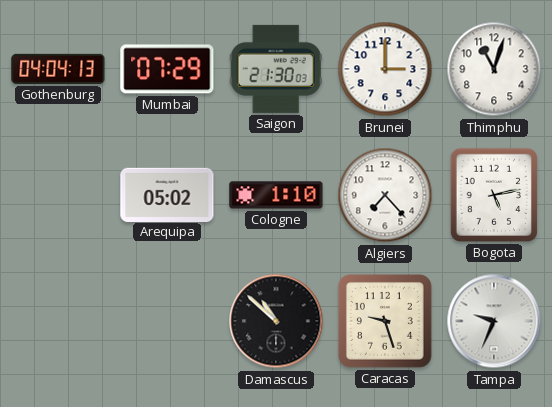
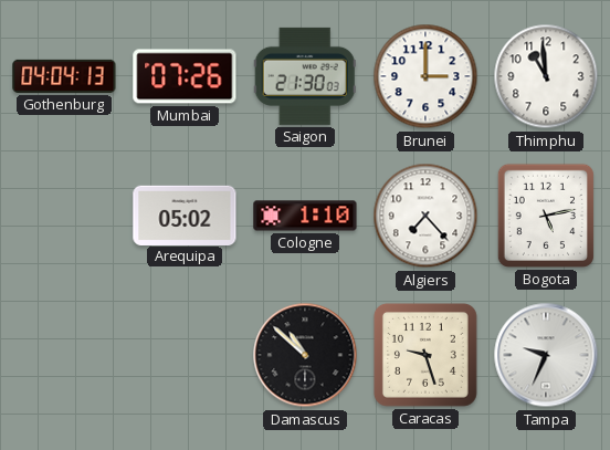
Mumbai: 07:29 -> 07:26 (185, 76)
Thimphu: 11:03 -> 10:59 (546, 76)
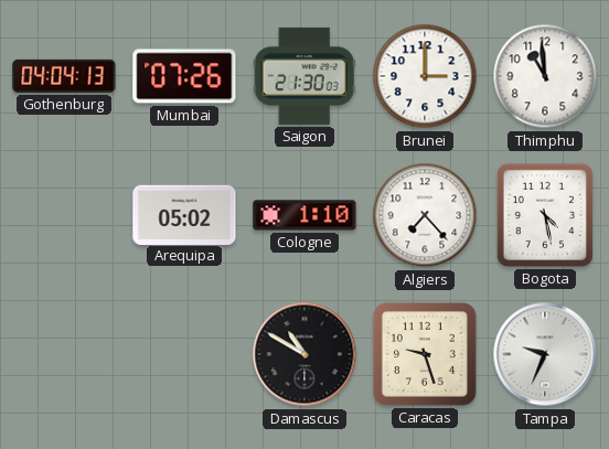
Bogota: 5:13 -> 4:28 (545, 215)
Damascus: 10:52 -> 10:50 (304, 354)
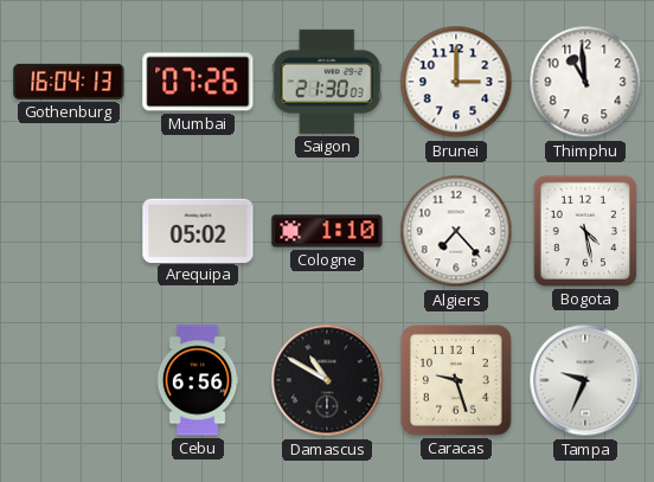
Gothenburg: 04:04 -> 16:04 (69, 82)
Cebu: none -> 6:56 (198, 380)
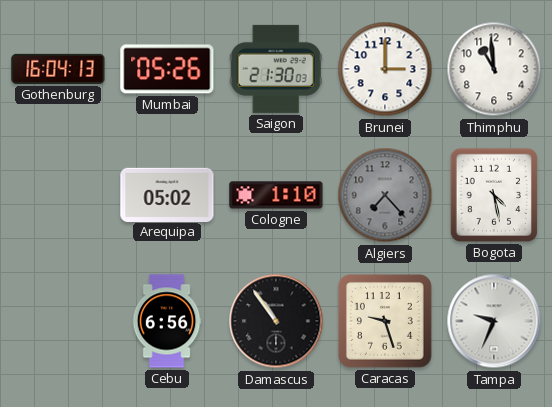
Mumbai: 07:26 -> 05:26 (167, 69)
Algiers dial: white -> grey (385, 195)
Damascus: 10:50 -> 10:54 (276, 321)
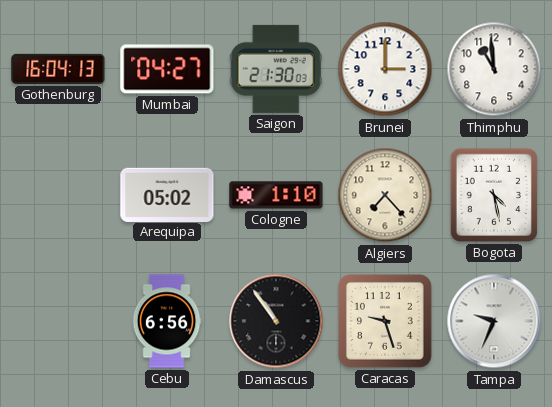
Mumbai: 05:26 -> 04:27 (167, 69)
Algiers dial: grey -> cream (385, 195)
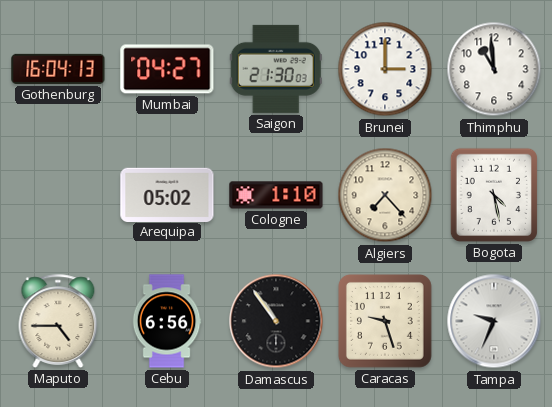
Maputo: none -> 4:45 (58, 321)
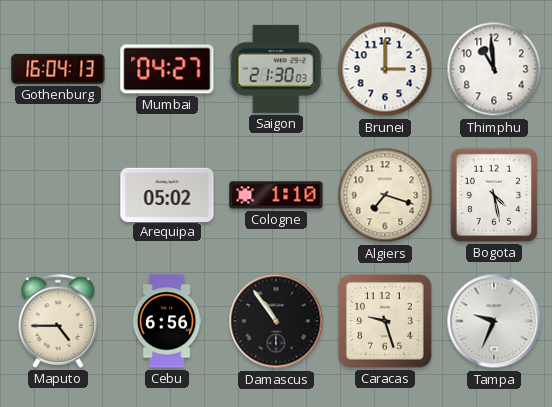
Algiers: 7:23 -> 7:18 (385, 195)
